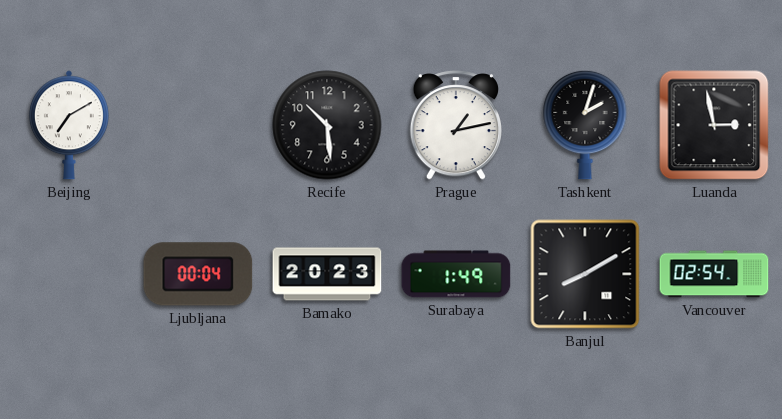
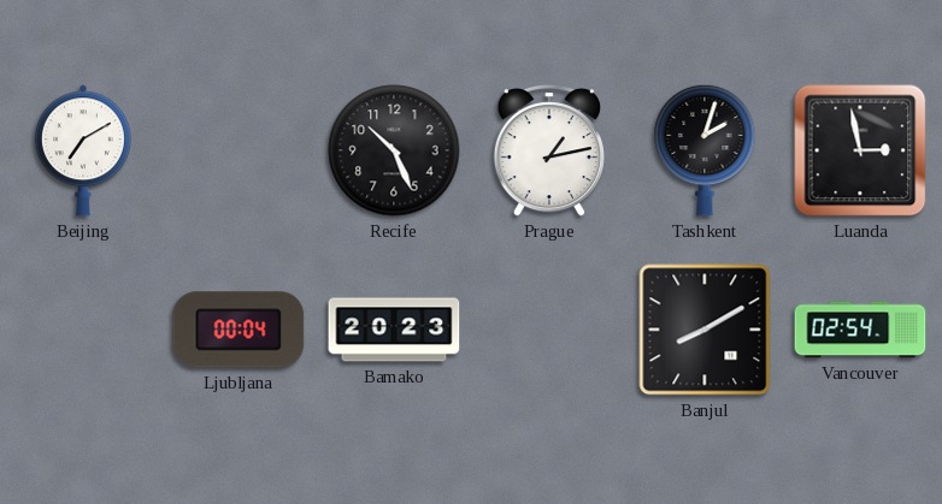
Recife: 10:29 -> 10:26 (394, 150)
Surabaya: 1:49 -> none (456, 274)
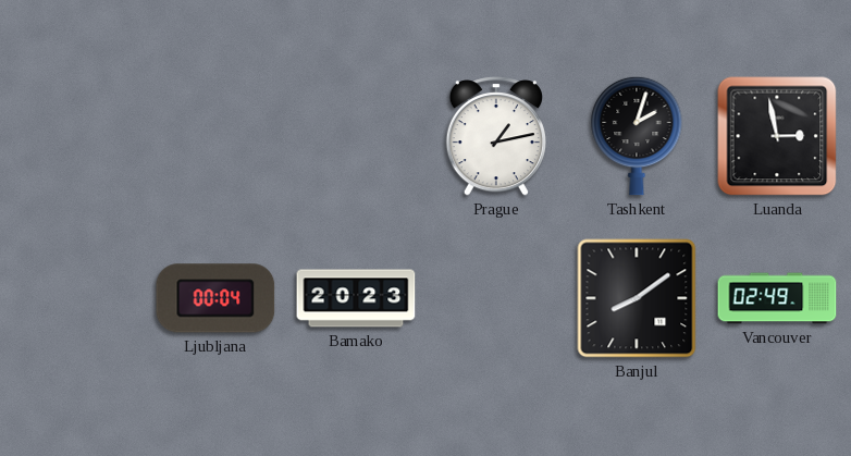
Beijing: 7:10 -> none (83, 150)
Recife: 10:26 -> none (394, 150)
Banjul: 8:10 -> 8:09 (637, 298)
Vancouver: 02:54 -> 02:49 (777, 298)
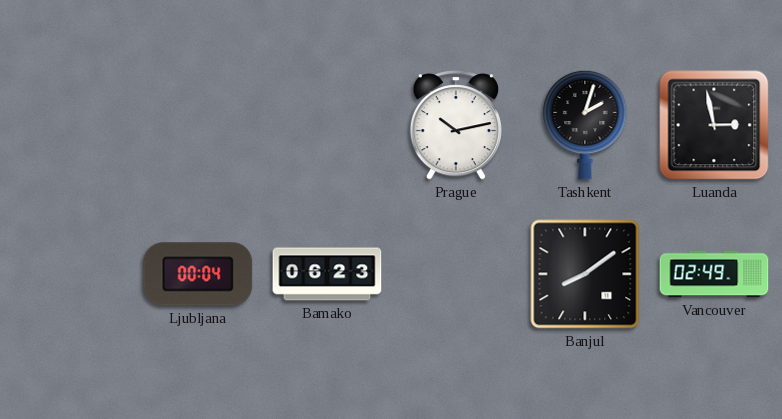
Prague: 1:13 -> 10:13 (456, 125)
Bamako: 20:23 -> 06:23 (327, 274)
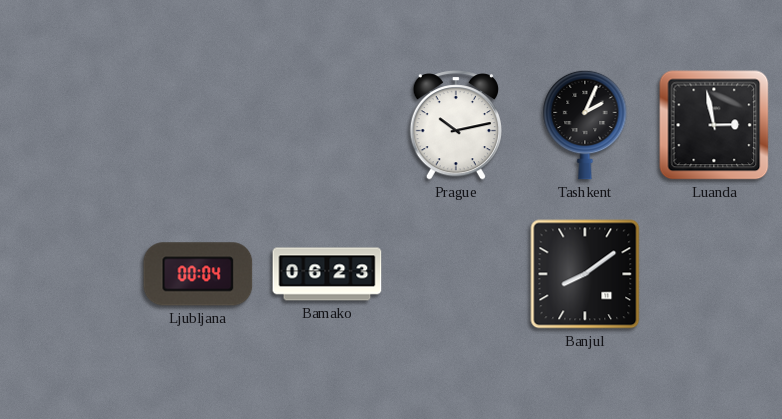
Tashkent: 2:03 -> 2:04 (585, 125)
Vancouver: 02:49 -> none (714, 274)
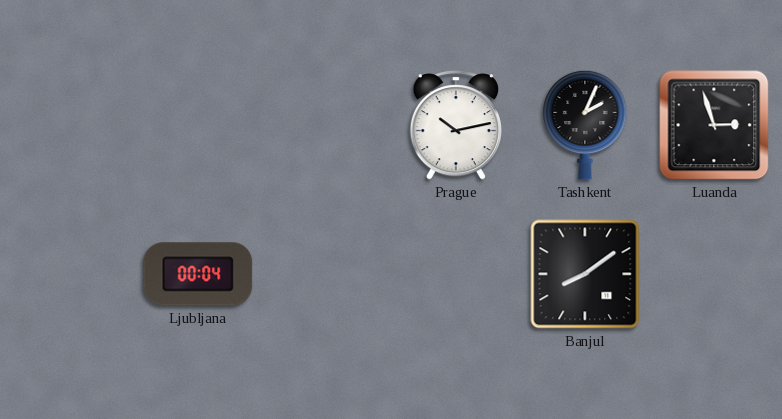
Luanda: 2:58 -> 2:57 (714, 125)
Bamako: 06:23 -> none (327, 274)
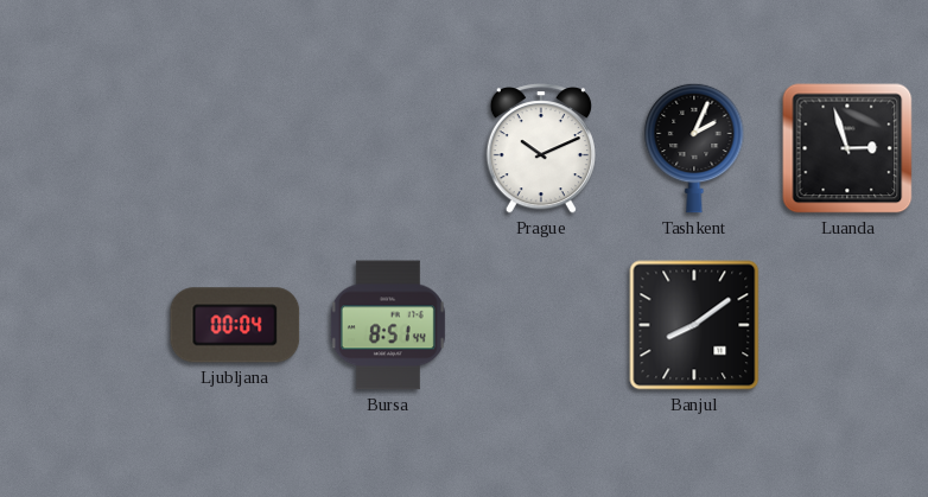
Prague: 10:13 -> 10:11 (541, 148)
Bursa: none -> 8:51 (388, 325)
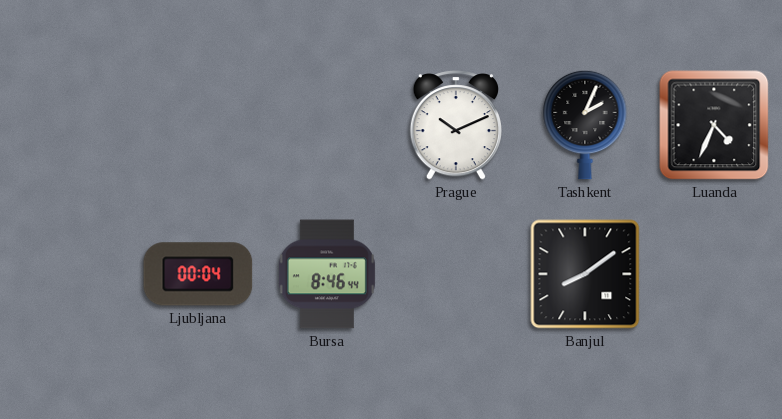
Luanda: 2:57 -> 4:34 (714, 125)
Bursa: 8:51 -> 8:46 (327, 274)
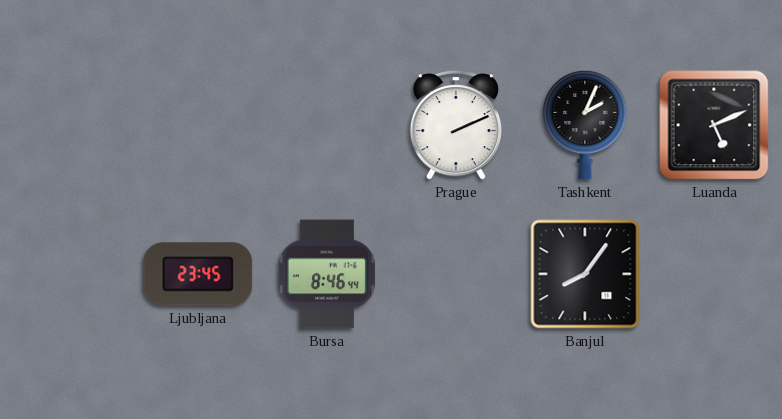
Prague: 10:11 -> 2:11 (456, 125)
Luanda: 4:34 -> 5:11 (714, 125)
Ljubljana: 00:04 -> 23:45 (198, 274)
Banjul: 8:09 -> 8:06 (585, 274)
